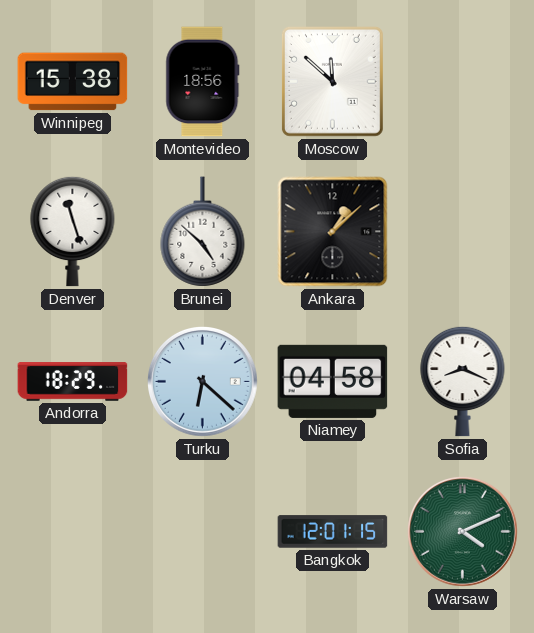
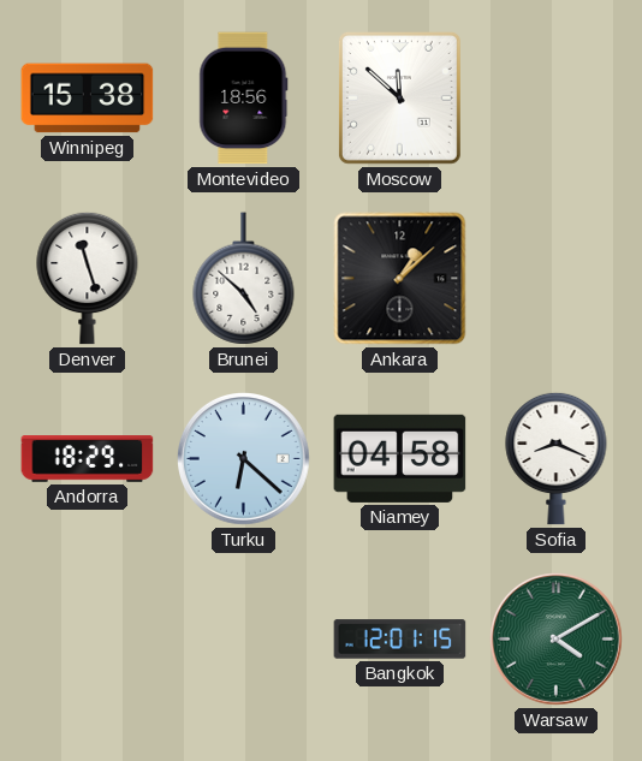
Warsaw: 4:11 -> 4:10 (557, 640)
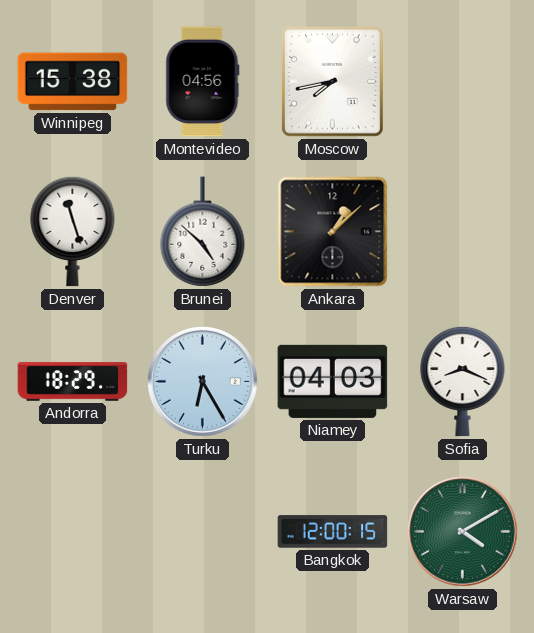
Montevideo: 18:56 -> 04:56 (203, 82)
Moscow: 11:52 -> 7:43 (332, 81)
Turku: 6:22 -> 6:25 (203, 382)
Niamey: 04:58 -> 04:03 (333, 381)
Bangkok: 12:01 -> 12:00 (333, 532)
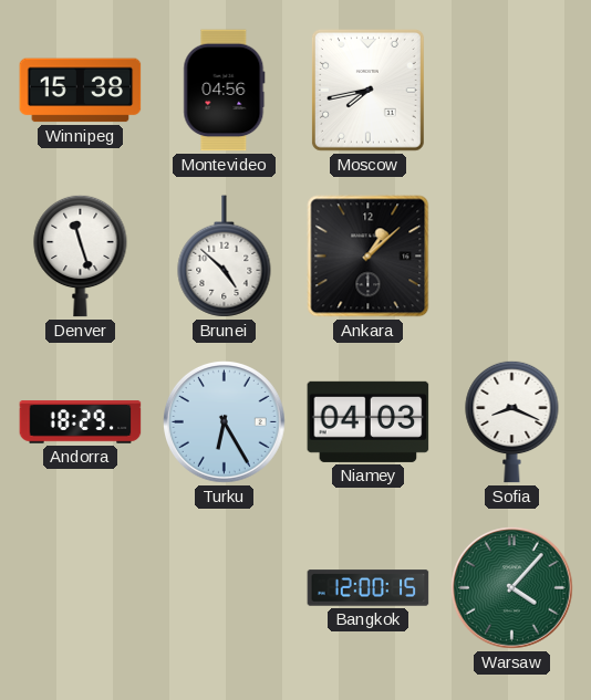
Warsaw: 4:10 -> 4:07 (512, 588)
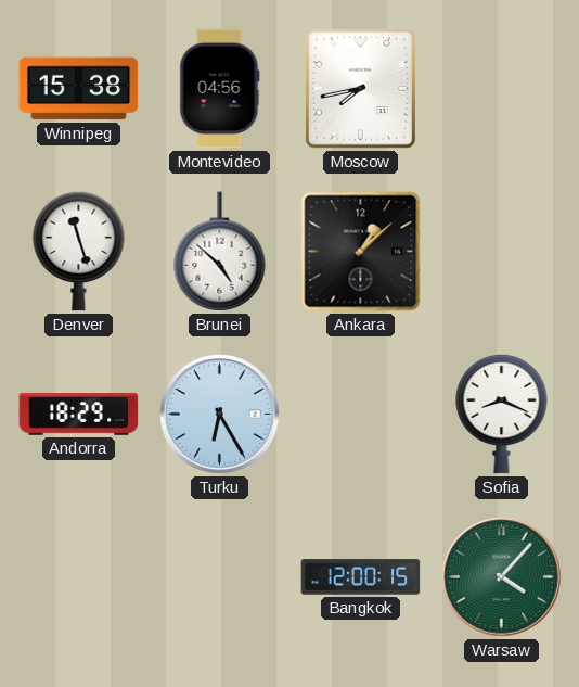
Niamey: 04:03 -> none (369, 421)
